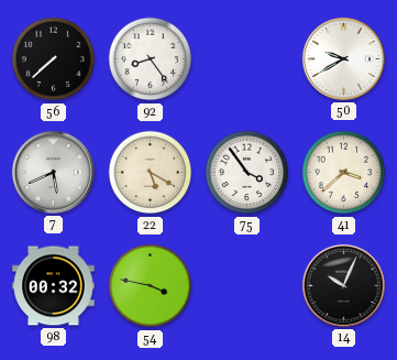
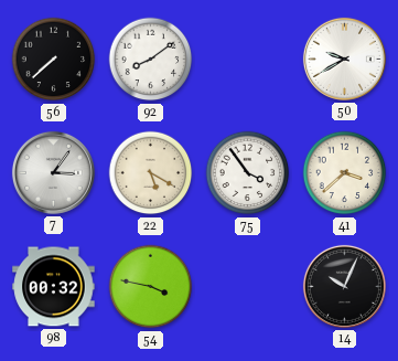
92: 8:24 -> 8:09 (151, 60)
7: 5:41 -> 3:06 (53, 172)
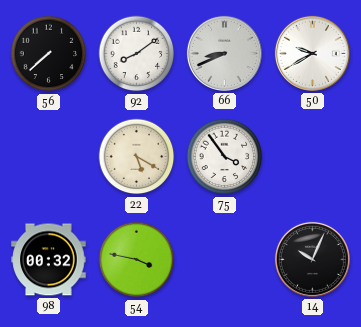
66: none -> 8:41 (224, 53)
7: 3:06 -> none (53, 172)
41: 3:38 -> none (345, 173)
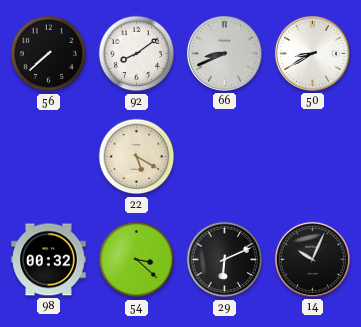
50: 9:40 -> 8:40 (312, 53)
75: 3:54 -> none (225, 157)
54: 3:47 -> 3:22 (137, 260)
29: none -> 6:11 (225, 260)
